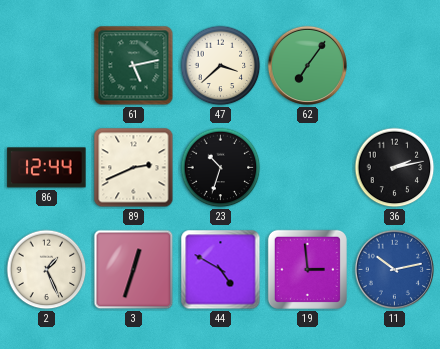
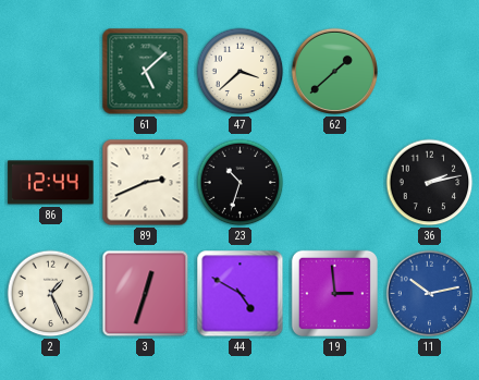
61: 5:13 -> 5:08 (146, 72)
62: 7:06 -> 1:38 (335, 72)
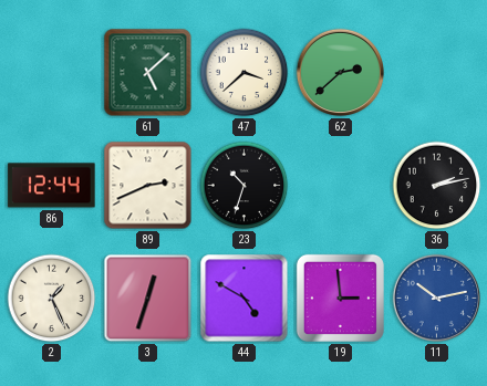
62: 1:38 -> 2:38 (341, 73)
